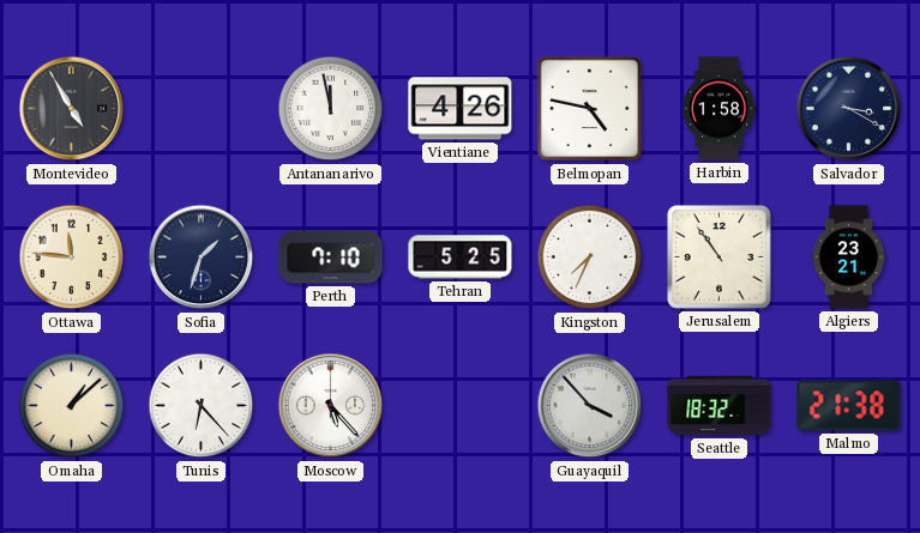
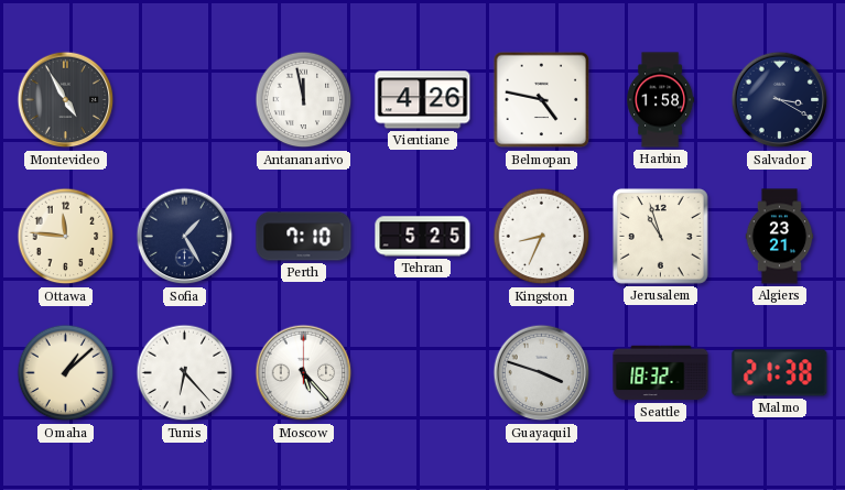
Sofia: 1:33 -> 1:25 (185, 237)
Kingston: 7:34 -> 8:34 (542, 237)
Jerusalem: 10:54 -> 10:57 (660, 236)
Guayaquil: 3:53 -> 3:48 (542, 373)
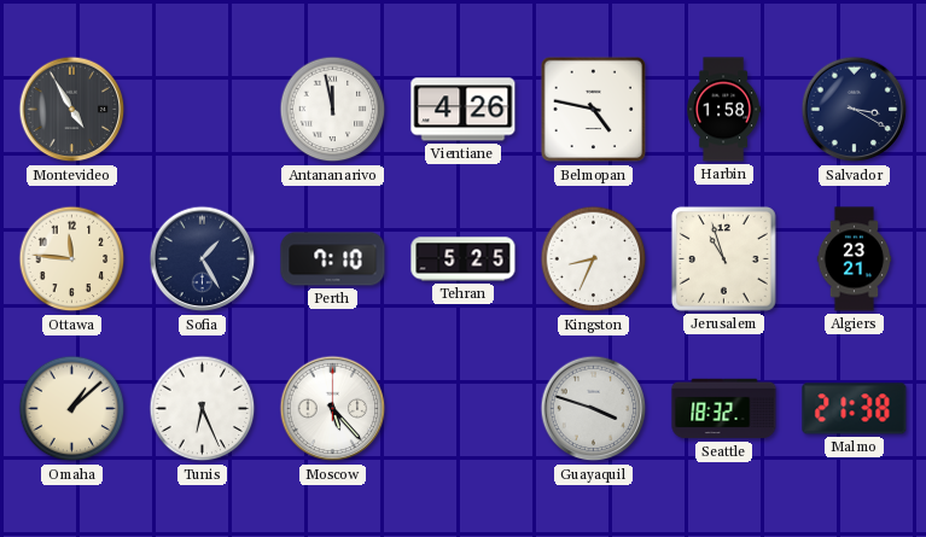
Tunis: 6:23 -> 6:26 (203, 409)
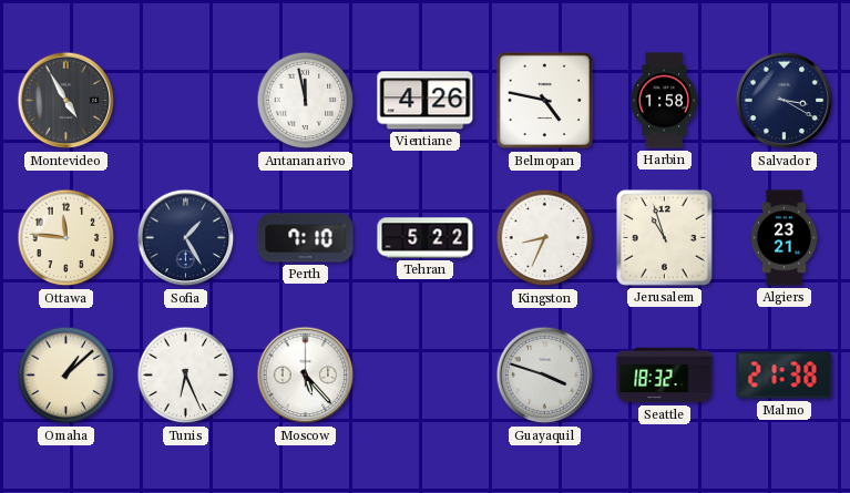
Tehran: 5:25 -> 5:22 (426, 238)
